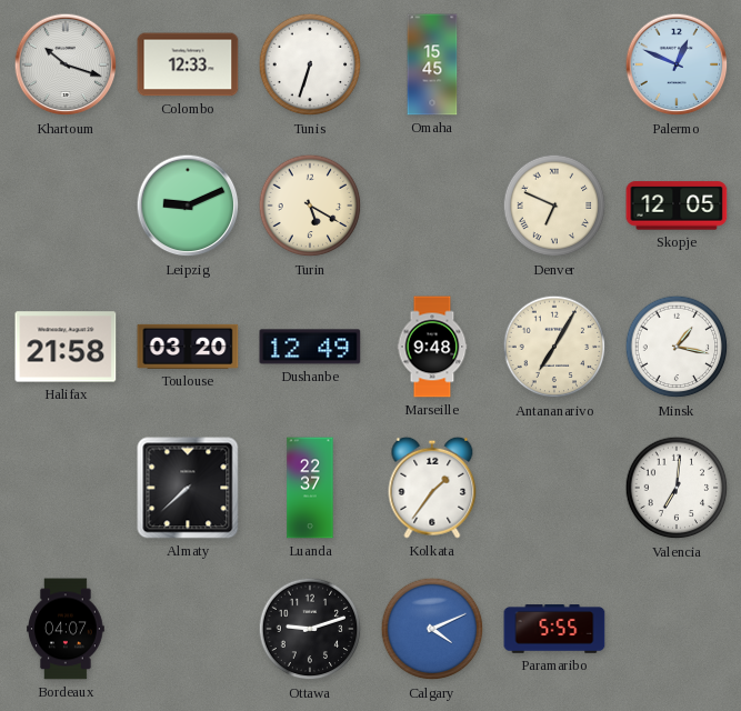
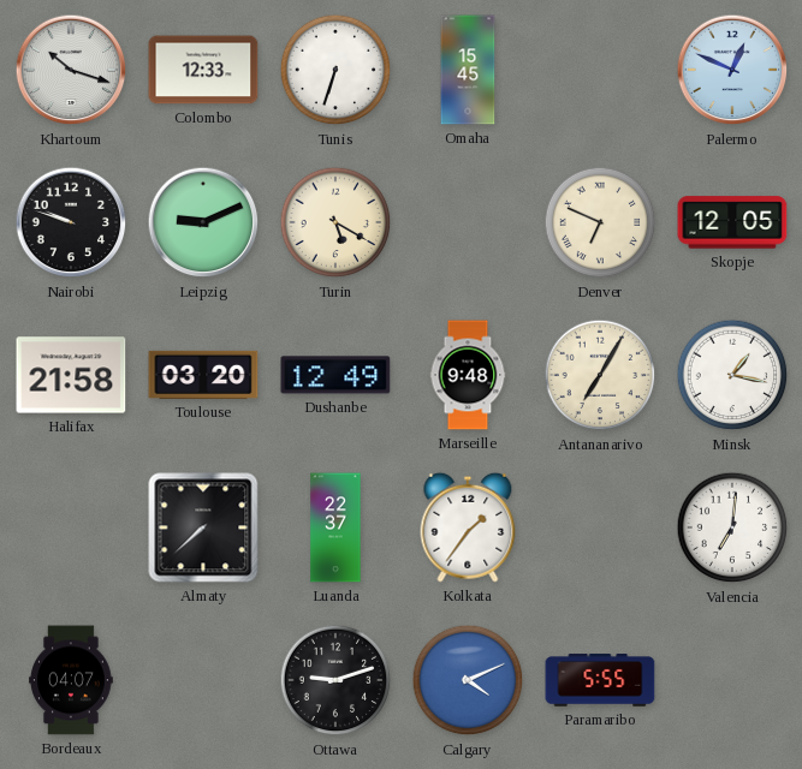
Nairobi: none -> 9:48 (71, 222)
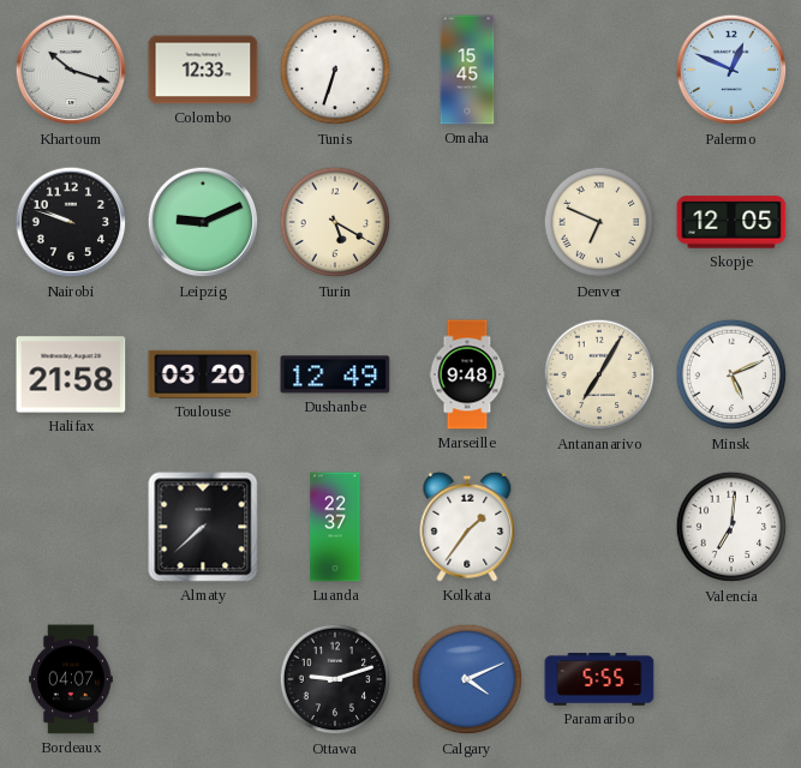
Minsk: 1:17 -> 5:11 (731, 374)
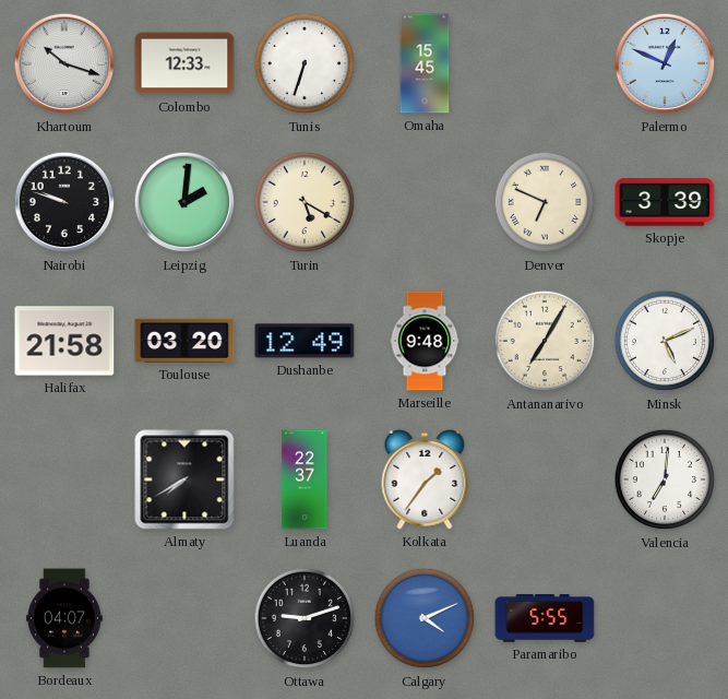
Leipzig: 9:11 -> 2:01 (184, 202)
Skopje: 12:05 -> 3:39 (665, 202)
Almaty: 7:38 -> 7:40 (184, 479)
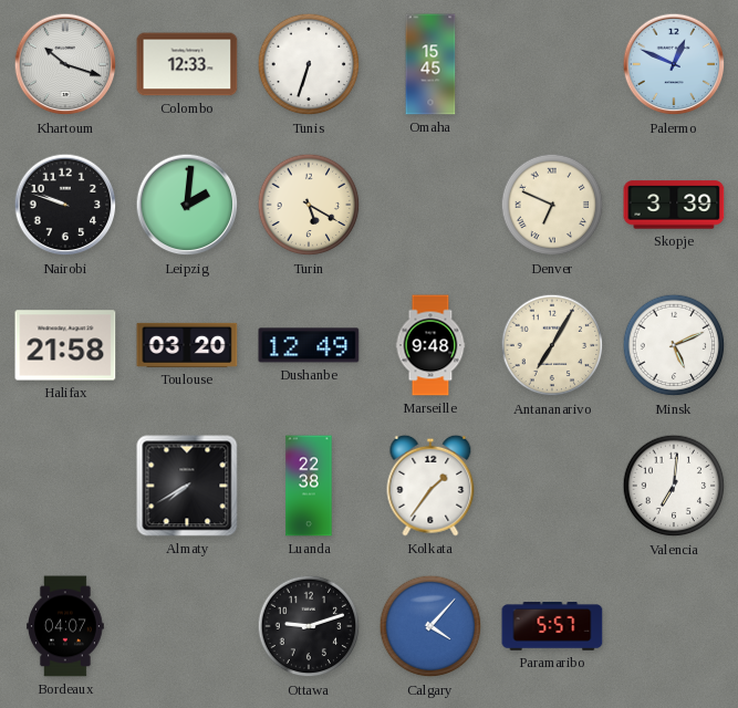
Luanda: 22:37 -> 22:38 (309, 486)
Calgary: 4:11 -> 4:07 (430, 626)
Paramaribo: 5:55 -> 5:57 (552, 626)
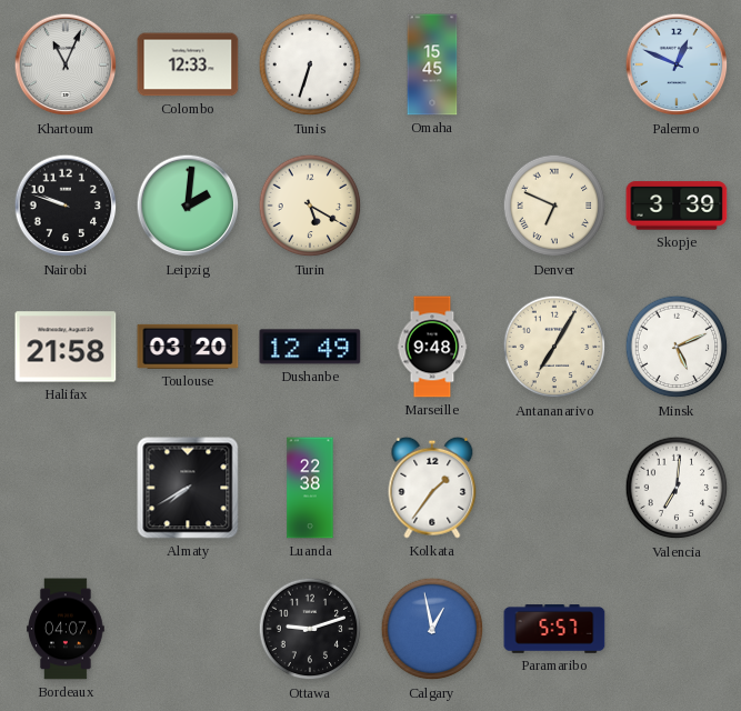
Khartoum: 10:18 -> 11:04 (66, 64)
Calgary: 4:07 -> 12:58 (432, 629)
